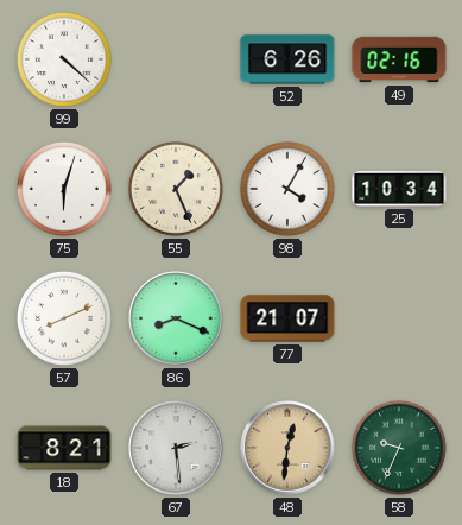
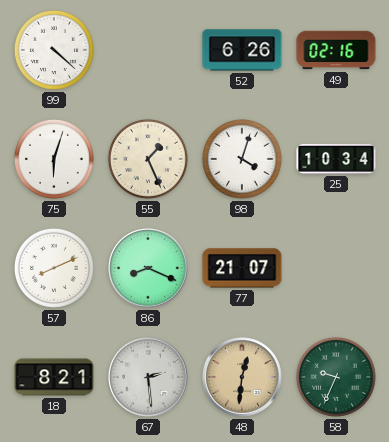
98: 4:05 -> 4:03 (242, 159)
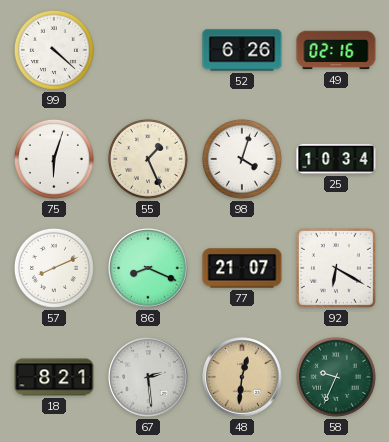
92: none -> 6:20 (336, 268)
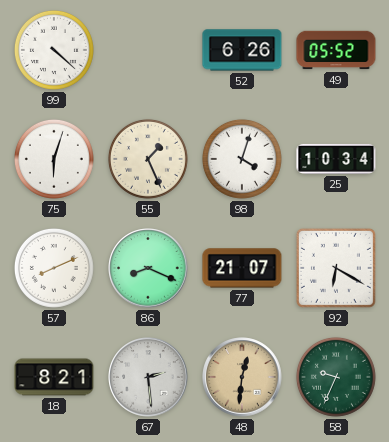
49: 02:16 -> 05:52 (336, 50)
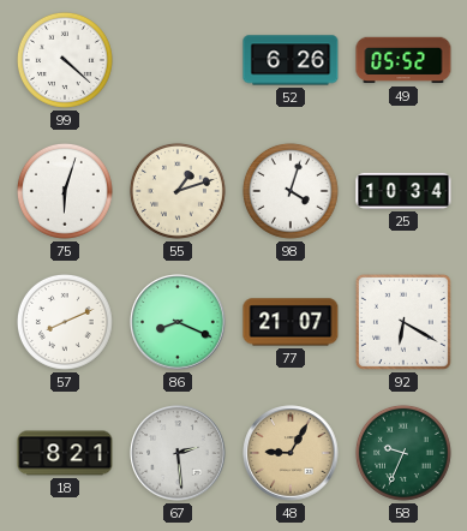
55: 1:26 -> 1:12 (178, 191)
48: 12:31 -> 9:05 (291, 453)
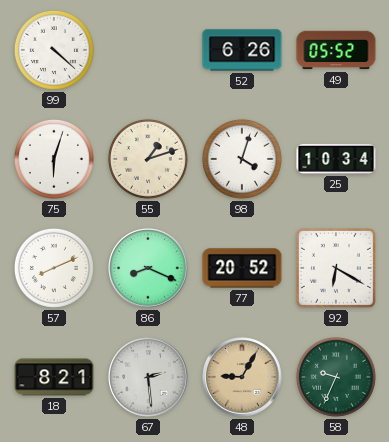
77: 21:07 -> 20:52 (242, 268)
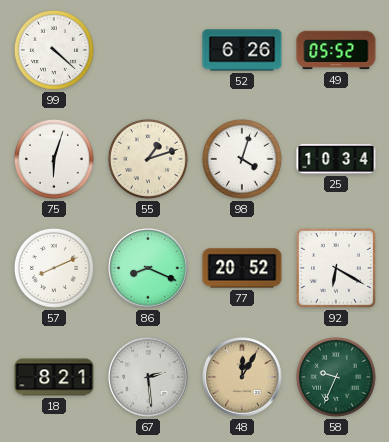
48: 9:05 -> 12:05 (242, 377)
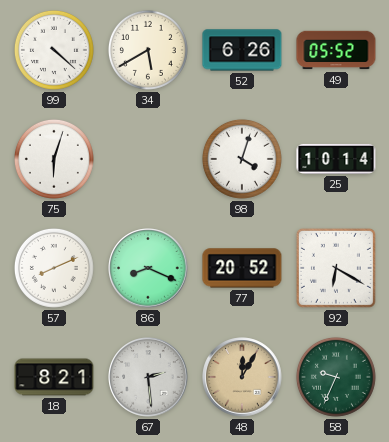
34: none -> 5:40 (148, 50)
55: 1:12 -> none (148, 159)
25: 10:34 -> 10:14 (336, 159)
